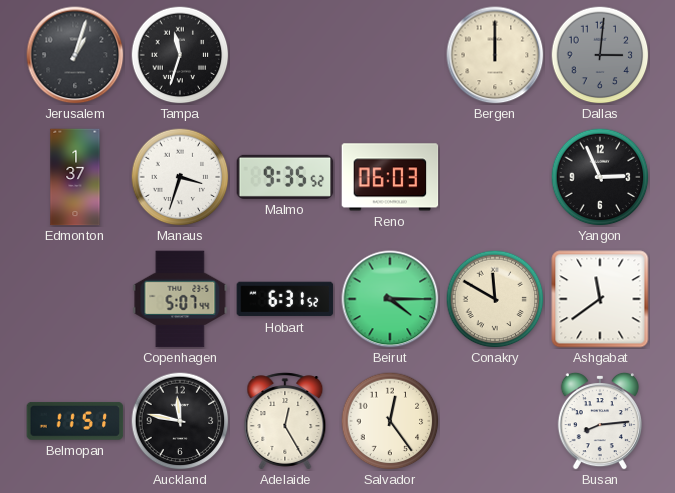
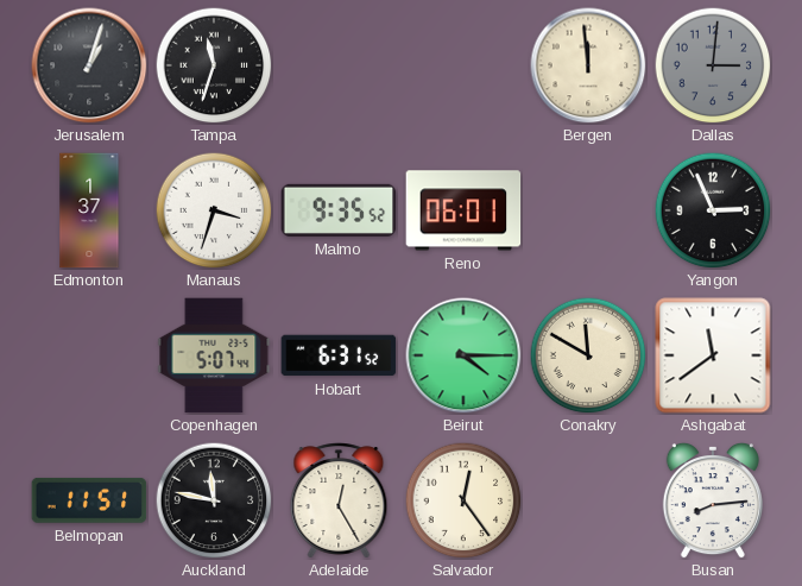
Bergen: 12:00 -> 11:59 (588, 65)
Reno: 06:03 -> 06:01 (463, 210)
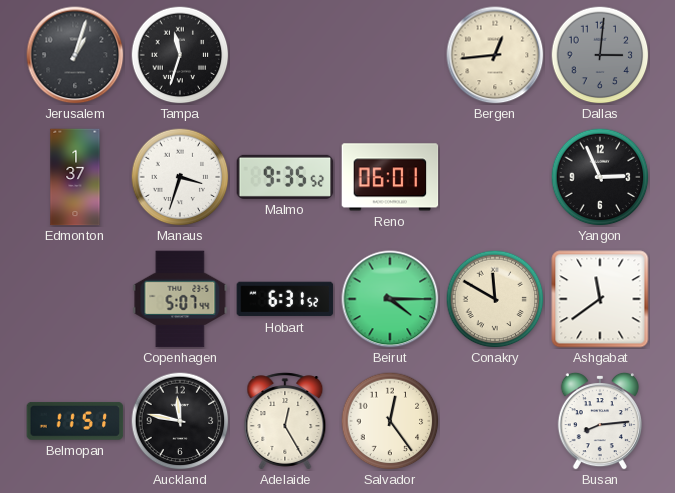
Bergen: 11:59 -> 12:44 (495, 55)
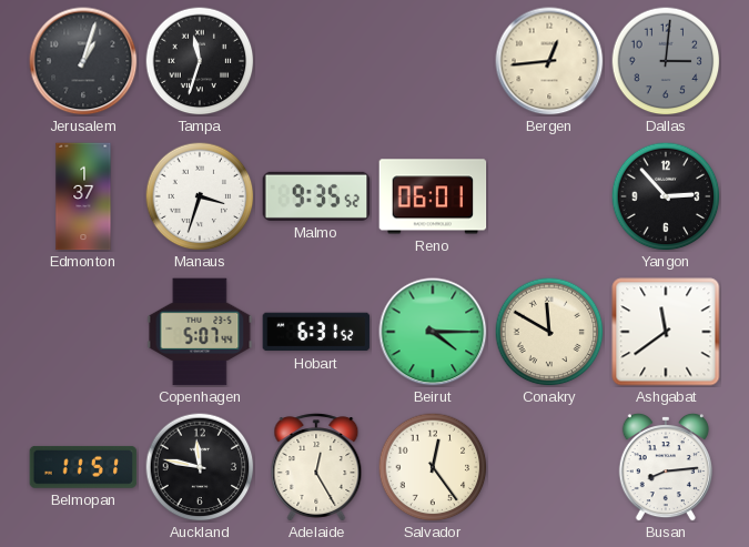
Yangon: 2:56 -> 2:53 (666, 196)
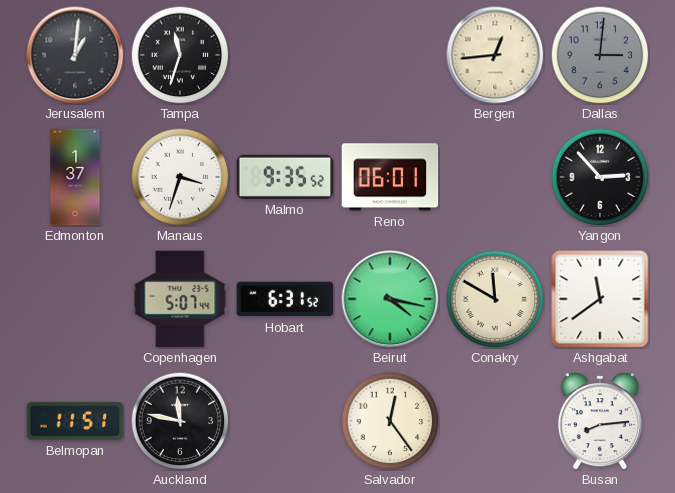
Jerusalem: 1:03 -> 1:01 (75, 55)
Beirut: 4:15 -> 4:17 (390, 299)
Adelaide: 12:25 -> none (316, 467)
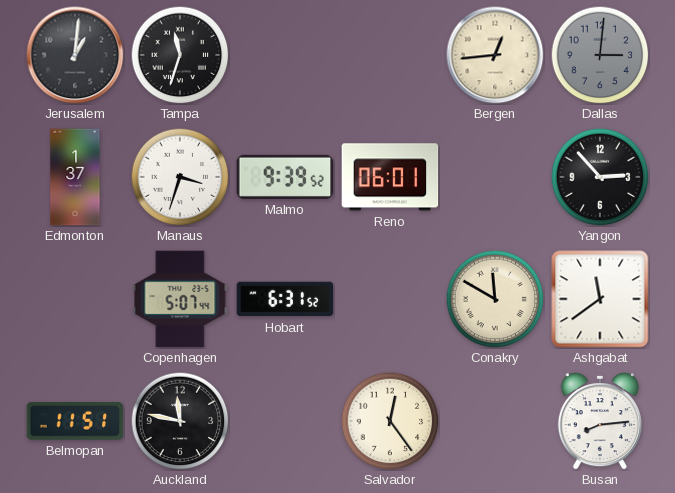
Malmo: 9:35 -> 9:39 (285, 177)
Beirut: 4:17 -> none (390, 299)
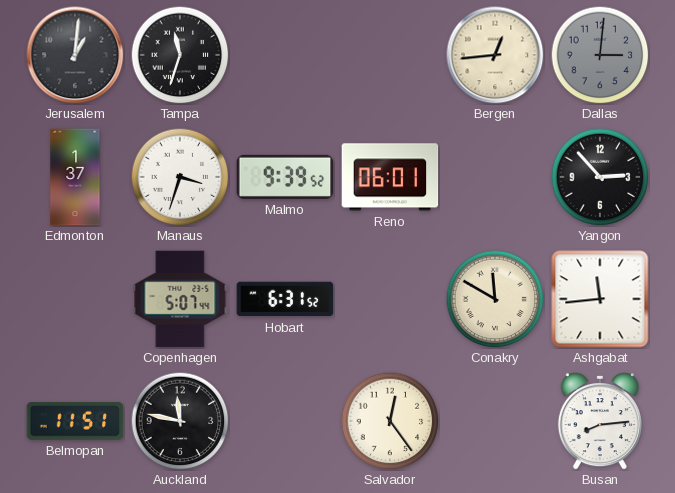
Ashgabat: 11:39 -> 11:44 (600, 299)
